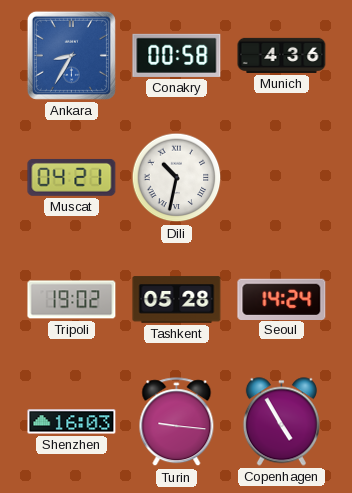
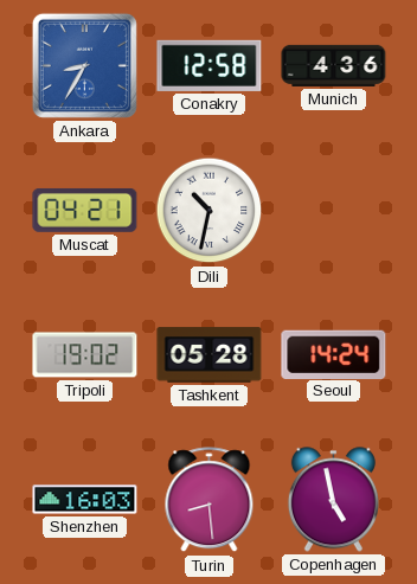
Conakry: 00:58 -> 12:58 (210, 65)
Turin: 9:16 -> 8:29 (210, 500)
Copenhagen: 4:55 -> 4:58 (333, 500)
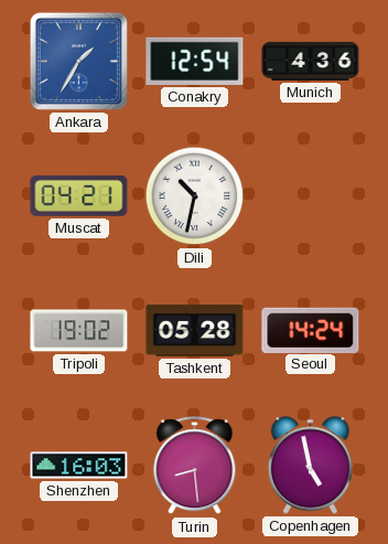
Ankara: 8:35 -> 1:35 (78, 61)
Conakry: 12:58 -> 12:54 (195, 61)
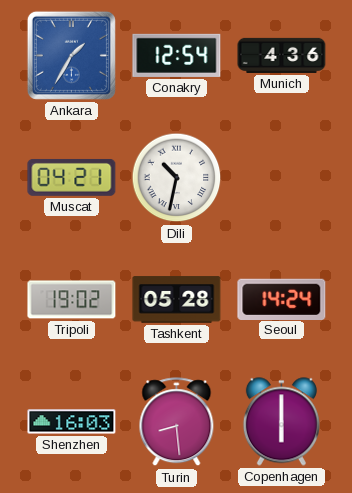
Copenhagen: 4:58 -> 6:00 (281, 422)
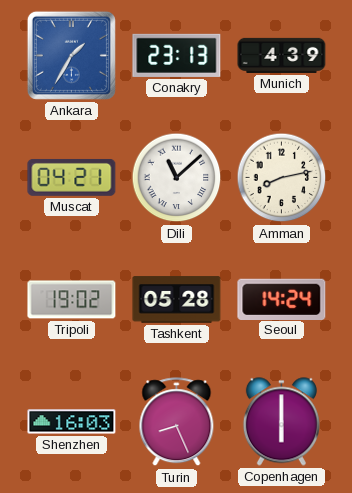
Conakry: 12:54 -> 23:13 (177, 55)
Munich: 4:36 -> 4:39 (282, 55)
Dili: 10:32 -> 11:08 (177, 178)
Amman: none -> 8:13 (282, 178)
Turin: 8:29 -> 8:26 (177, 422)
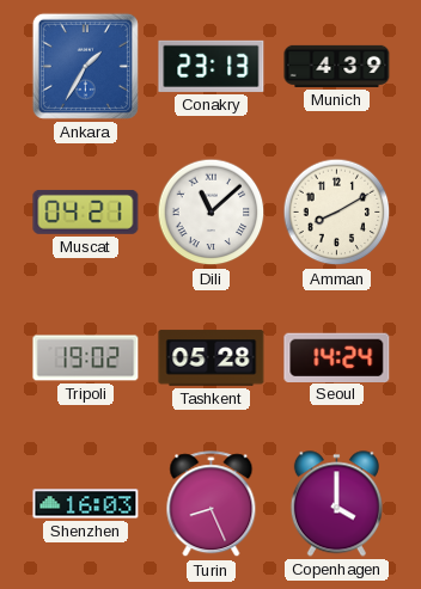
Amman: 8:13 -> 8:10 (337, 213)
Copenhagen: 6:00 -> 4:00 (336, 504)
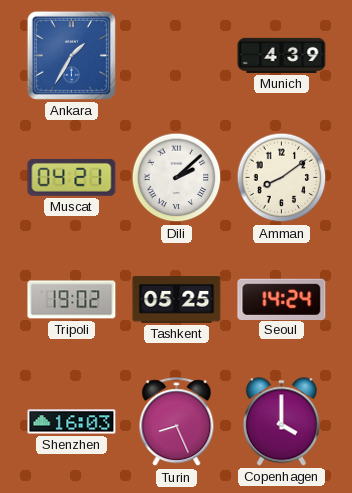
Conakry: 23:13 -> none (212, 66)
Dili: 11:08 -> 2:08 (177, 178)
Amman: 8:10 -> 8:09 (282, 178)
Tashkent: 05:28 -> 05:25 (177, 300)
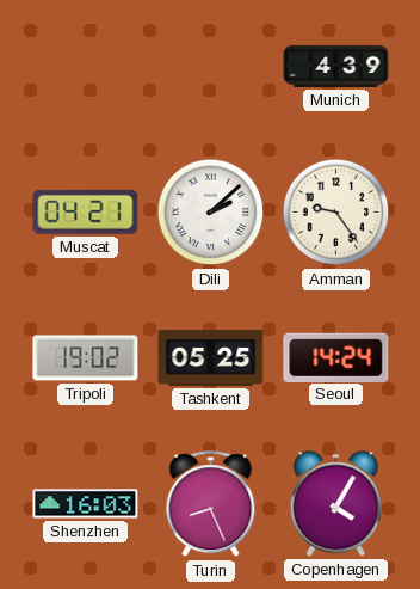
Ankara: 1:35 -> none (71, 55)
Amman: 8:09 -> 9:24 (336, 213)
Copenhagen: 4:00 -> 4:05 (335, 504)
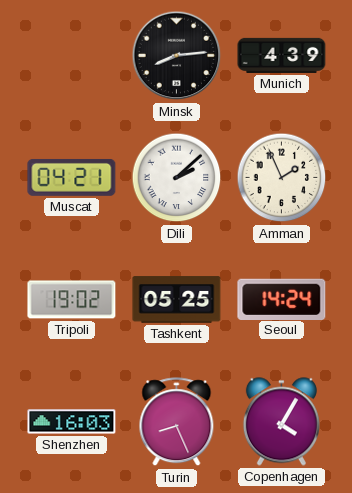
Minsk: none -> 8:14 (177, 56)
Amman: 9:24 -> 1:56 (282, 178)
